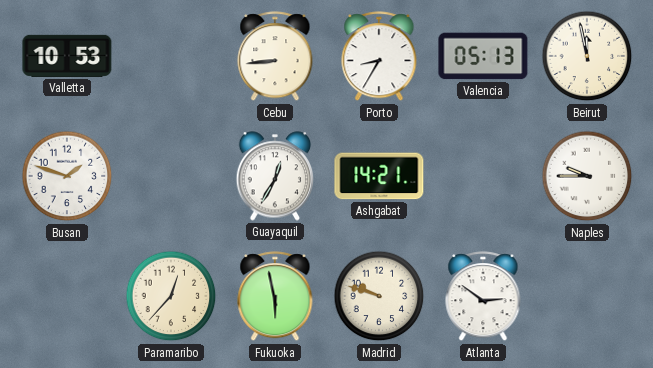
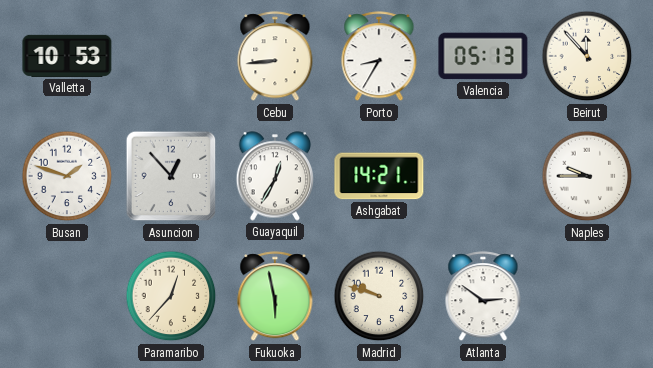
Beirut: 11:58 -> 11:53 (587, 56)
Asuncion: none -> 12:53 (171, 176)
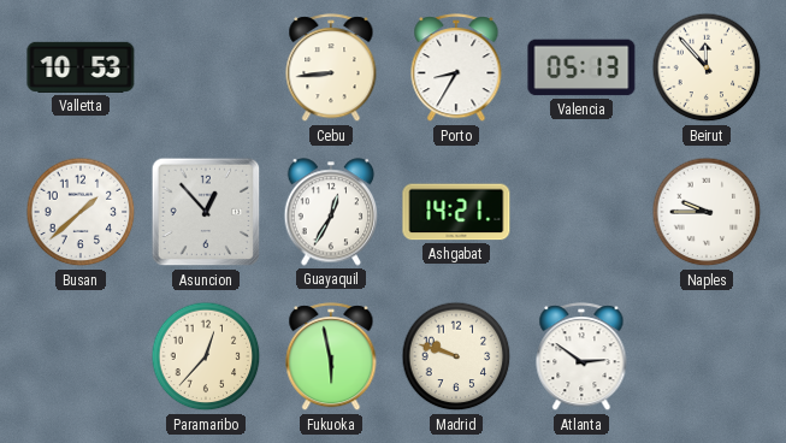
Busan: 1:48 -> 1:38 (81, 212)
